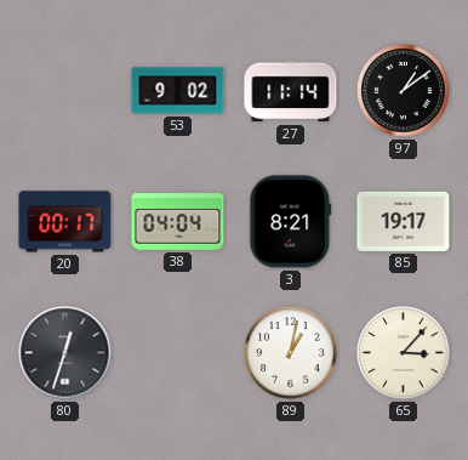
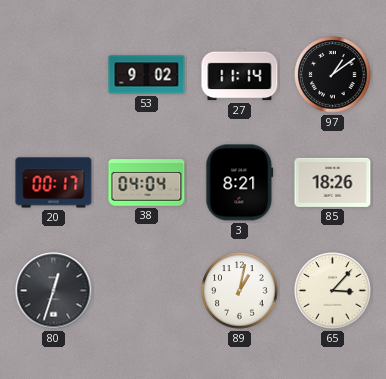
85: 19:17 -> 18:26 (333, 182)
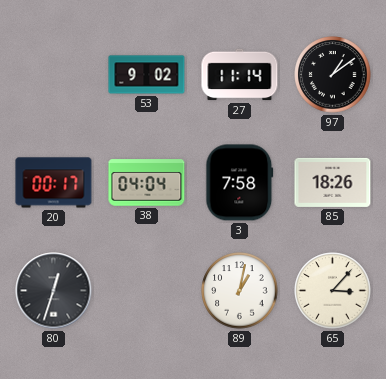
3: 8:21 -> 7:58 (240, 183)
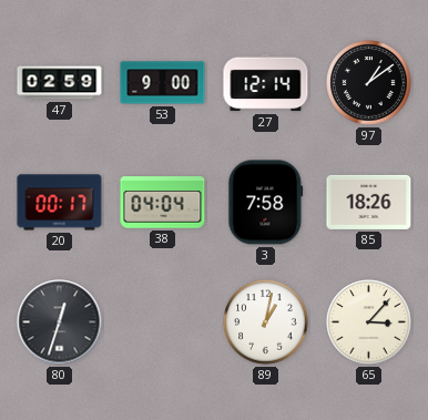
47: none -> 02:59 (60, 83)
53: 9:02 -> 9:00 (163, 83)
27: 11:14 -> 12:14 (266, 83)
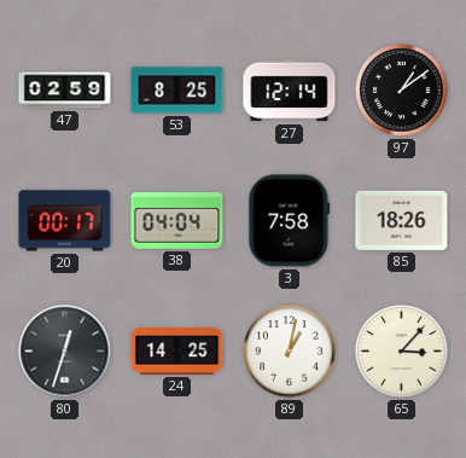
53: 9:00 -> 8:25 (177, 91)
24: none -> 14:25 (177, 350)
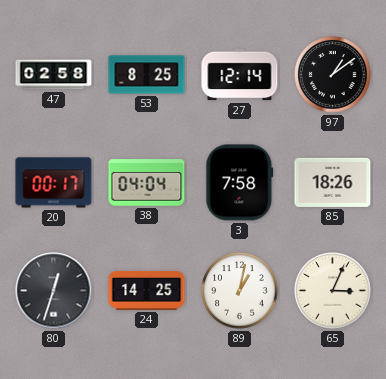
47: 02:59 -> 02:58 (54, 75)
65: 3:07 -> 3:04 (333, 291)
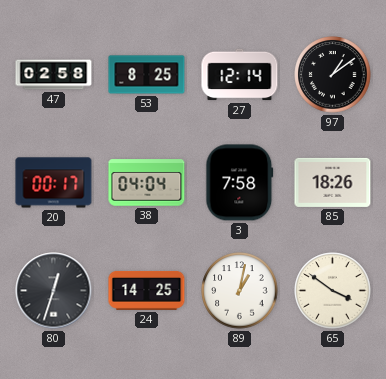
65: 3:04 -> 3:51 (333, 291)
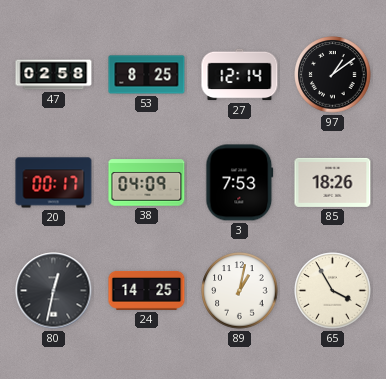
38: 04:04 -> 04:09 (147, 183)
3: 7:58 -> 7:53 (240, 183)
80: 12:33 -> 12:32 (54, 291)
65: 3:51 -> 3:55 (333, 291)
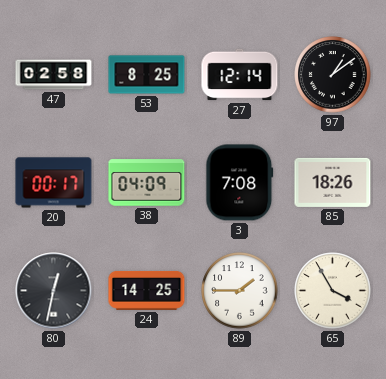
3: 7:53 -> 7:08 (240, 183)
89: 1:02 -> 1:45 (240, 291)
